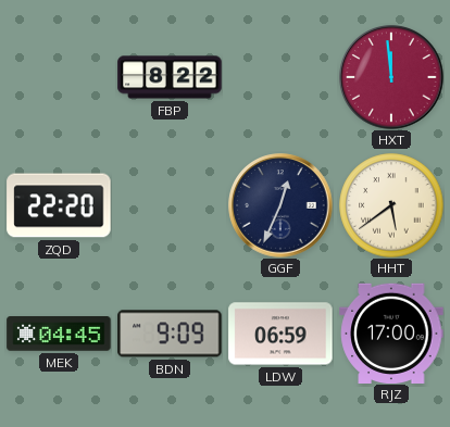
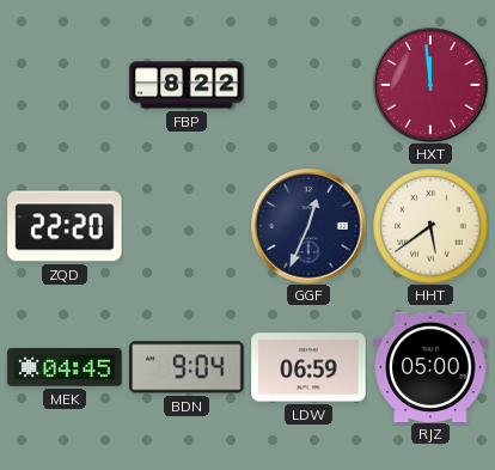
BDN: 9:09 -> 9:04 (187, 367)
RJZ: 17:00 -> 05:00 (430, 366)
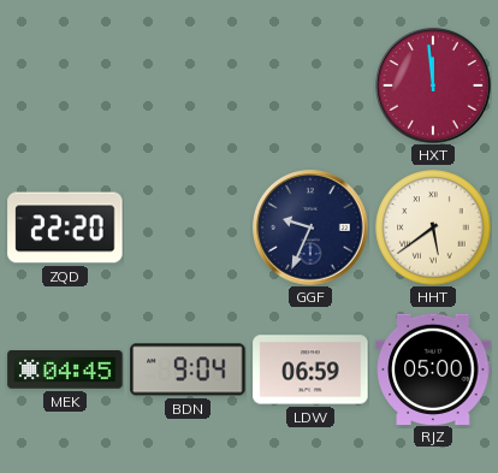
FBP: 8:22 -> none (187, 85)
GGF: 12:34 -> 9:34 (310, 227)
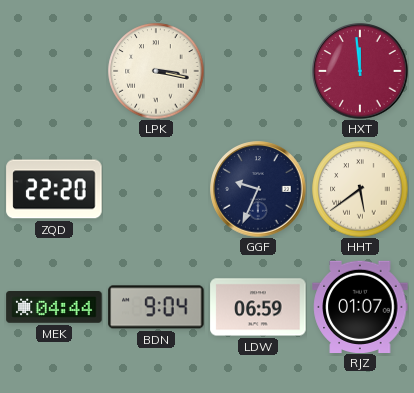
LPK: none -> 3:17 (156, 71)
MEK: 04:45 -> 04:44 (54, 308)
RJZ: 05:00 -> 01:07 (360, 306)
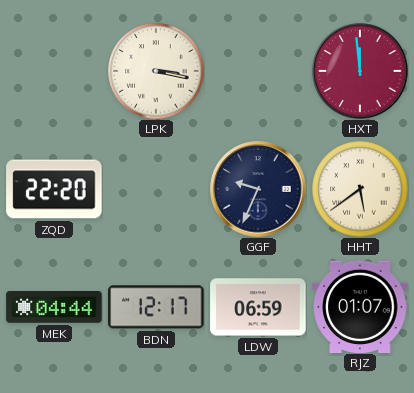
BDN: 9:04 -> 12:17 (156, 307)
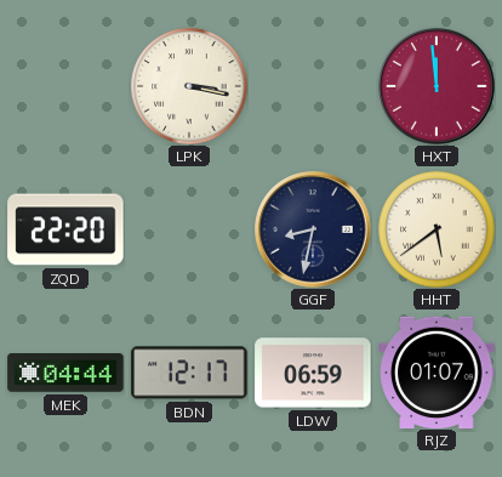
GGF: 9:34 -> 8:32 (313, 229)
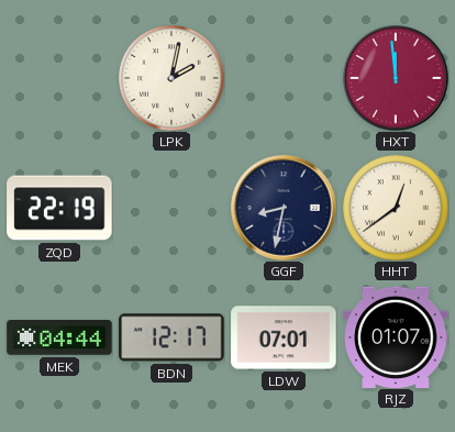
LPK: 3:17 -> 2:02 (171, 78)
ZQD: 22:20 -> 22:19 (59, 208)
HHT: 5:39 -> 12:39 (396, 208)
LDW: 06:59 -> 07:01 (284, 337)
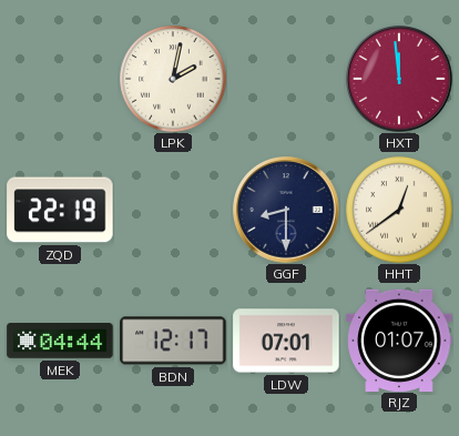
GGF: 8:32 -> 8:30 (286, 210)
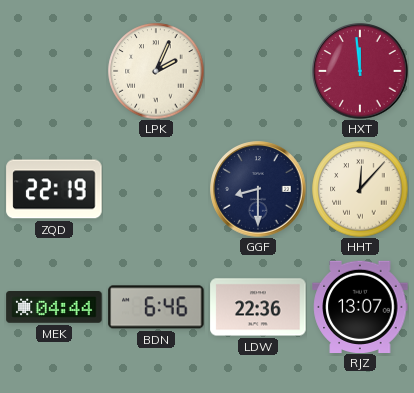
LPK: 2:02 -> 2:04 (156, 71)
HHT: 12:39 -> 12:07 (360, 189)
BDN: 12:17 -> 6:46 (156, 307)
LDW: 07:01 -> 22:36 (258, 307)
RJZ: 01:07 -> 13:07 (360, 306)
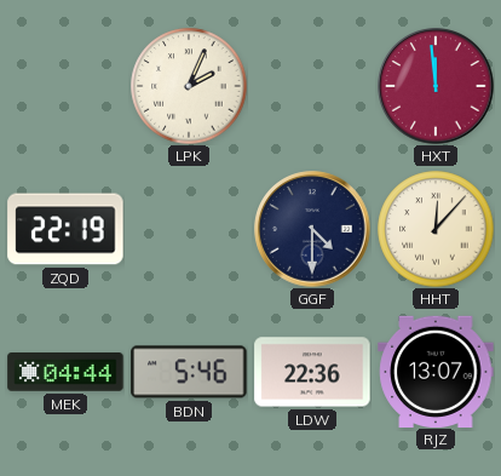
GGF: 8:30 -> 4:30 (312, 229)
BDN: 6:46 -> 5:46 (189, 372)
